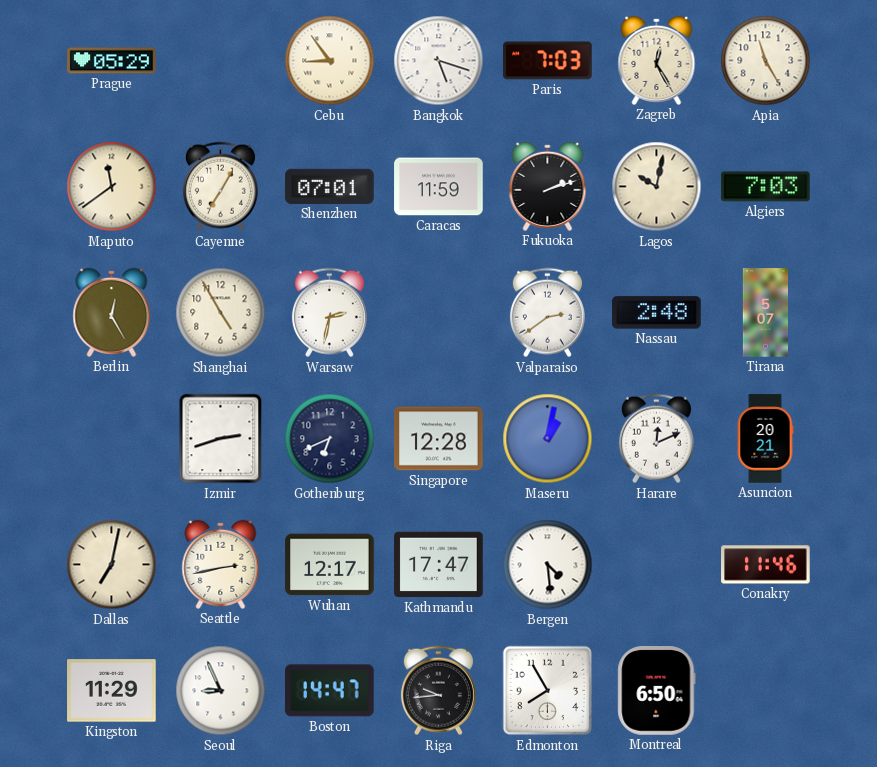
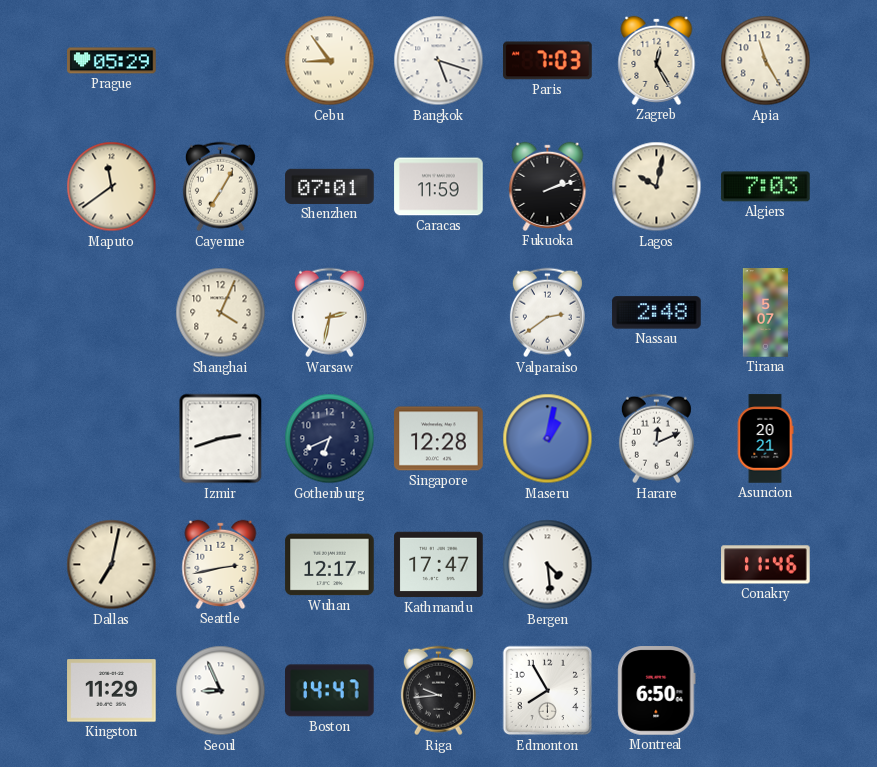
Berlin: 12:25 -> none (112, 312)
Shanghai: 4:55 -> 4:04 (221, 313)
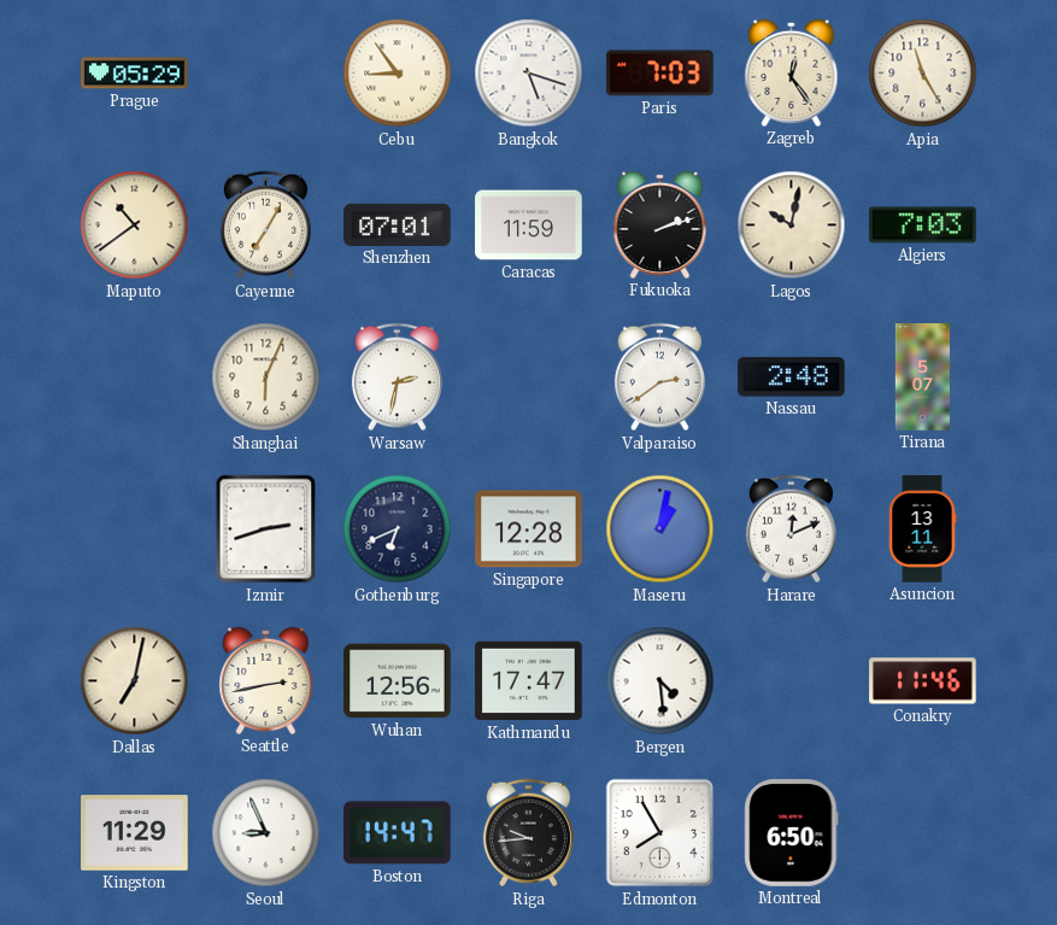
Zagreb: 12:25 -> 12:24 (792, 72)
Maputo: 11:39 -> 10:39 (135, 226)
Shanghai: 4:04 -> 6:04 (266, 377)
Asuncion: 20:21 -> 13:11 (922, 529)
Wuhan: 12:17 -> 12:56 (398, 681)
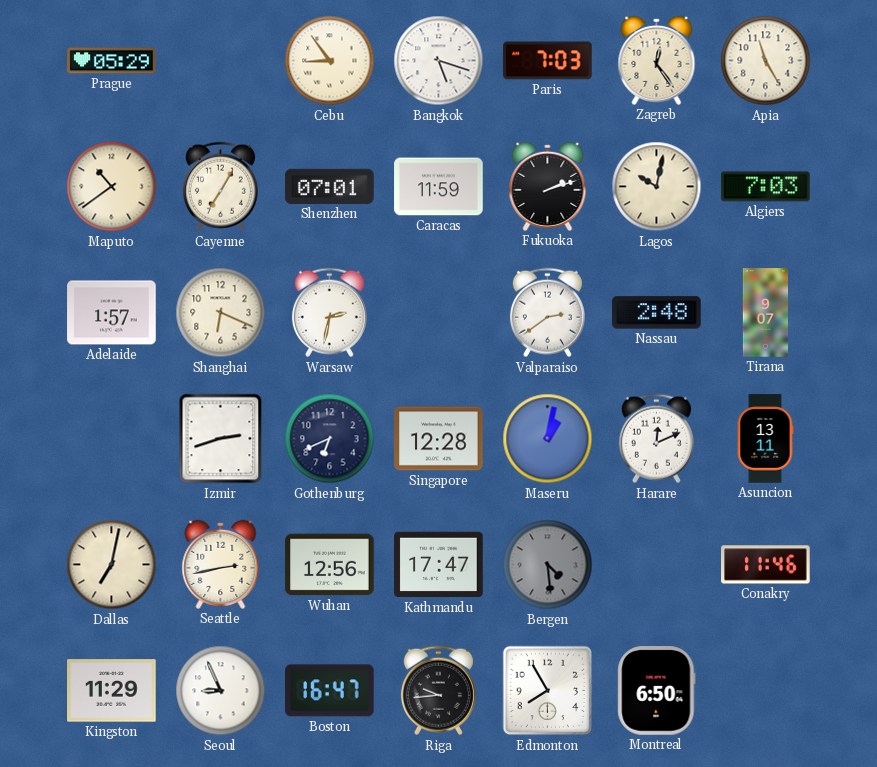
Adelaide: none -> 1:57 (112, 313)
Shanghai: 6:04 -> 6:19 (221, 313)
Tirana: 5:07 -> 9:07 (766, 313)
Bergen dial: white -> grey (548, 565)
Boston: 14:47 -> 16:47 (330, 691)
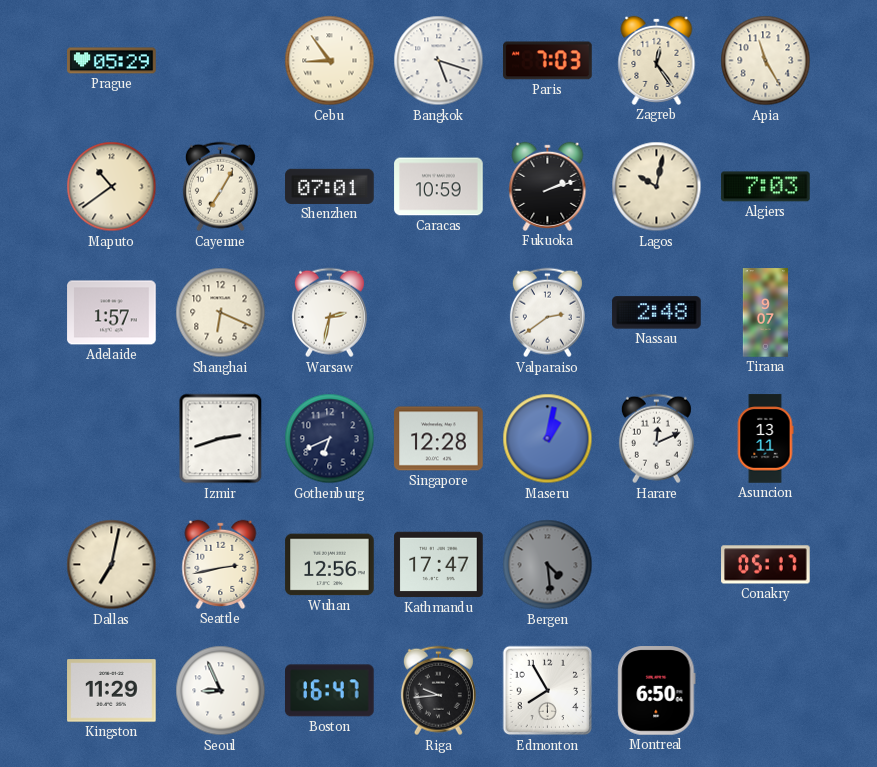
Caracas: 11:59 -> 10:59 (439, 187)
Conakry: 11:46 -> 05:17 (766, 565)
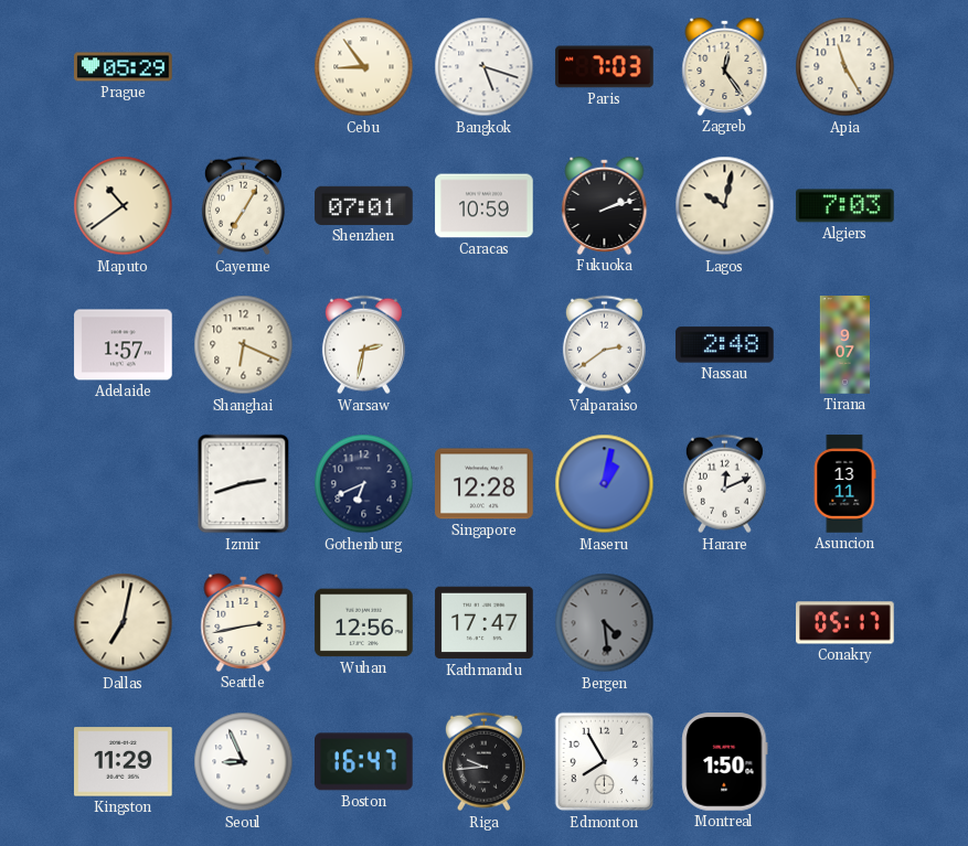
Montreal: 6:50 -> 1:50 (725, 762)
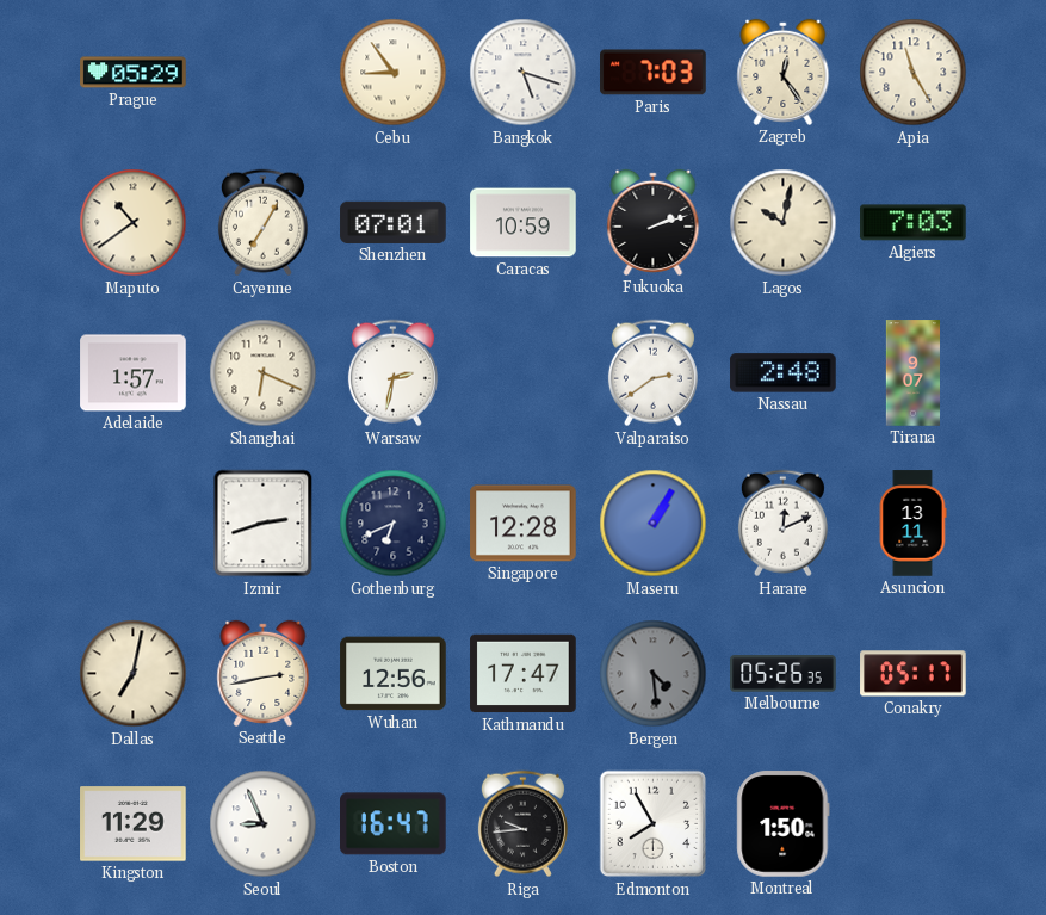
Maseru: 1:02 -> 1:05 (654, 524)
Melbourne: none -> 05:26 (784, 674)
